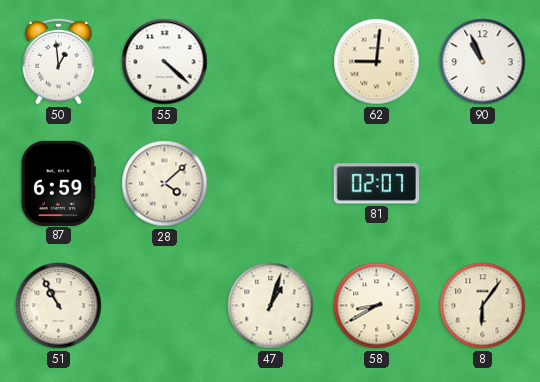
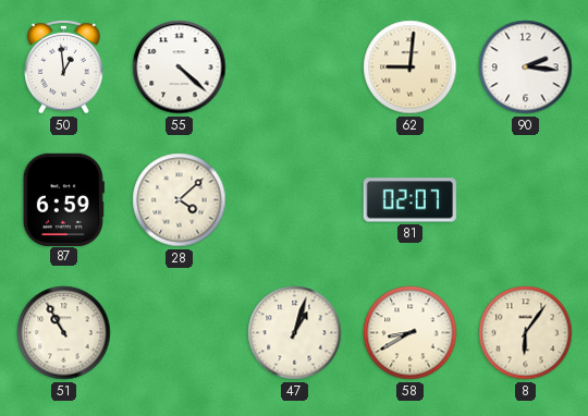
90: 10:56 -> 2:16 (526, 68)
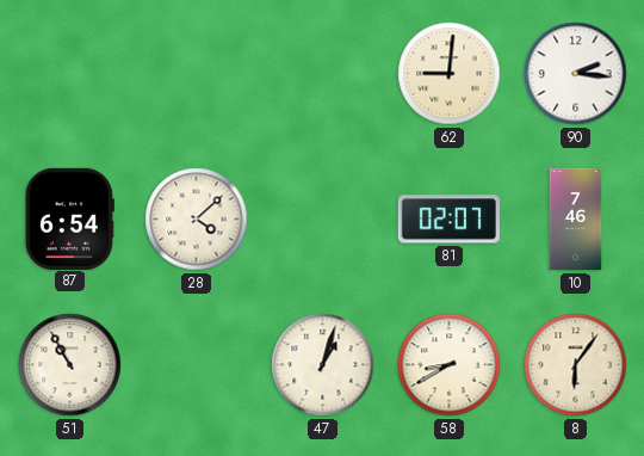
50: 12:59 -> none (64, 66)
55: 4:22 -> none (180, 68)
87: 6:59 -> 6:54 (69, 218)
10: none -> 7:46 (576, 220)
